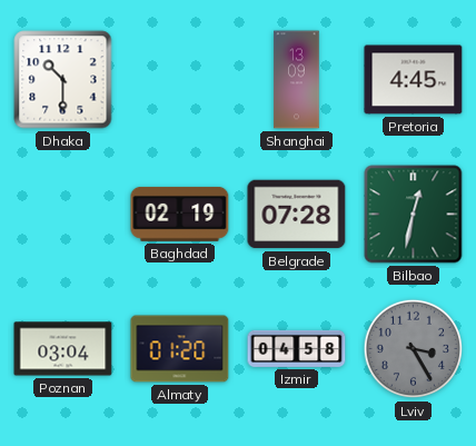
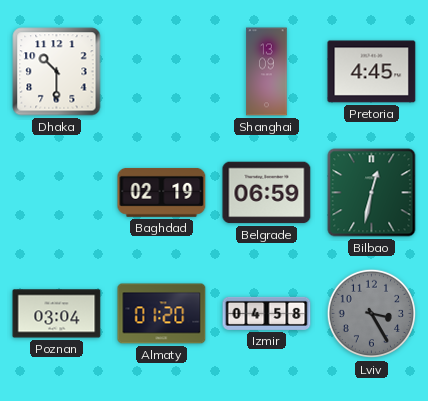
Belgrade: 07:28 -> 06:59 (267, 193)
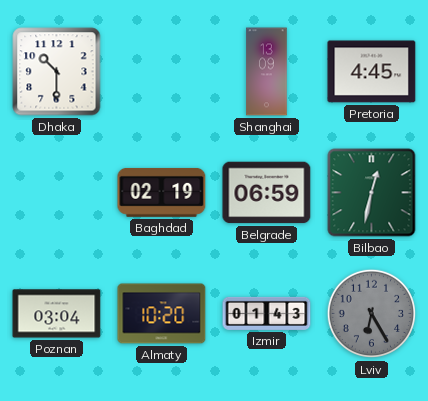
Almaty: 01:20 -> 10:20 (162, 314)
Izmir: 04:58 -> 01:43 (267, 313)
Lviv: 3:25 -> 6:25 (372, 314)
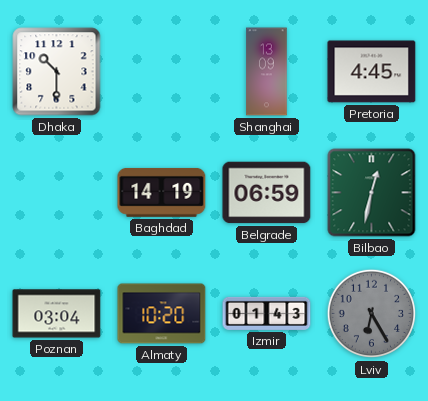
Baghdad: 02:19 -> 14:19 (162, 192)
